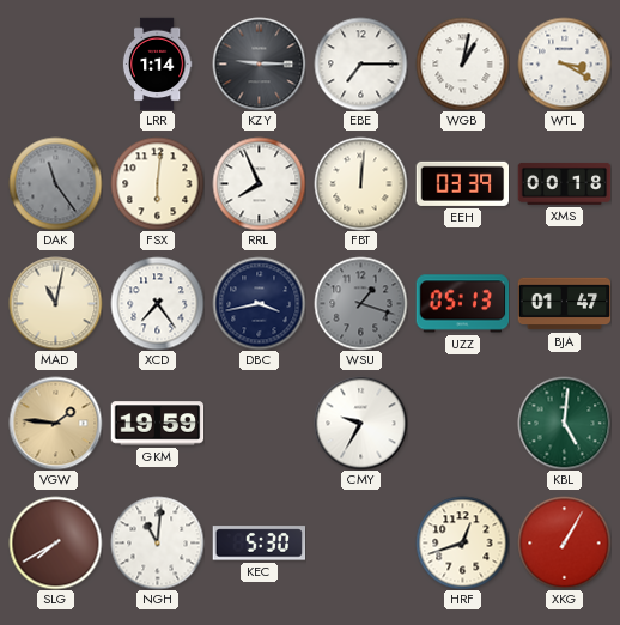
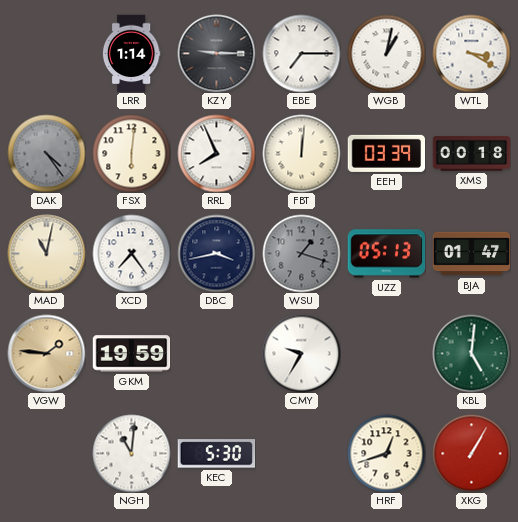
DAK: 11:24 -> 4:24 (46, 153)
SLG: 7:40 -> none (55, 542)
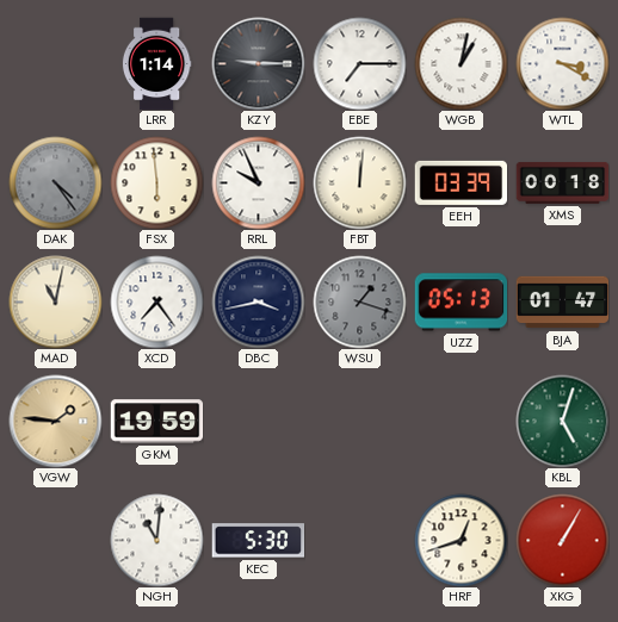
FSX: 6:01 -> 5:59 (156, 182)
RRL: 7:56 -> 9:56 (258, 182)
CMY: 9:35 -> none (301, 353)
KBL: 5:01 -> 5:03 (562, 421)
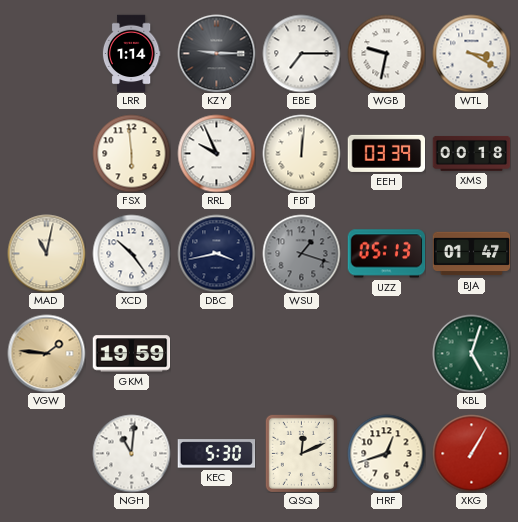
WGB: 1:02 -> 9:32 (386, 53)
DAK: 4:24 -> none (55, 182)
XCD: 7:24 -> 10:24 (131, 253)
QSQ: none -> 12:11 (301, 453)
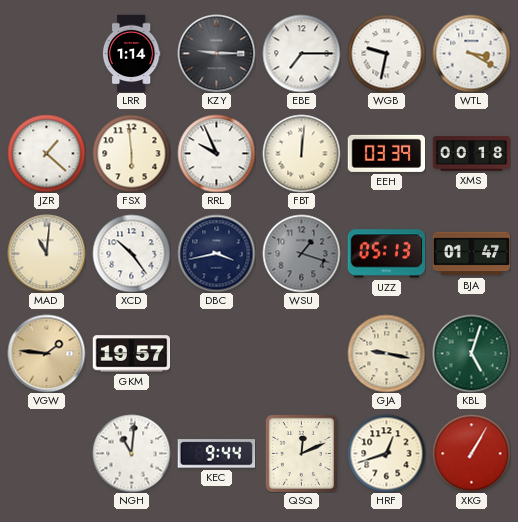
JZR: none -> 1:22 (46, 153)
MAD: 11:02 -> 11:01 (46, 253)
GKM: 19:59 -> 19:57 (131, 354)
GJA: none -> 9:17 (386, 353)
KEC: 5:30 -> 9:44 (216, 454)
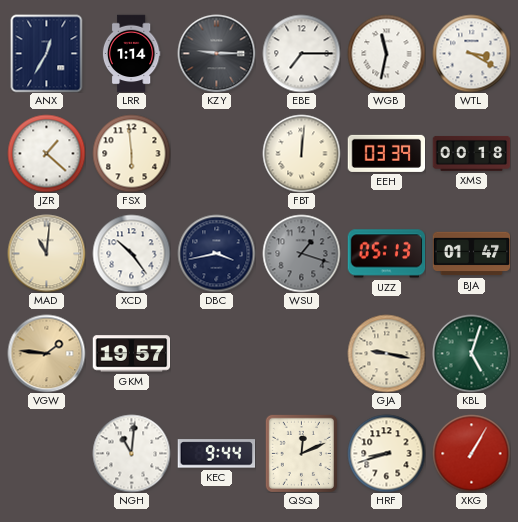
ANX: none -> 12:35 (47, 53)
WGB: 9:32 -> 11:32 (386, 53)
RRL: 9:56 -> none (216, 153)
HRF: 12:42 -> 8:42 (386, 453)
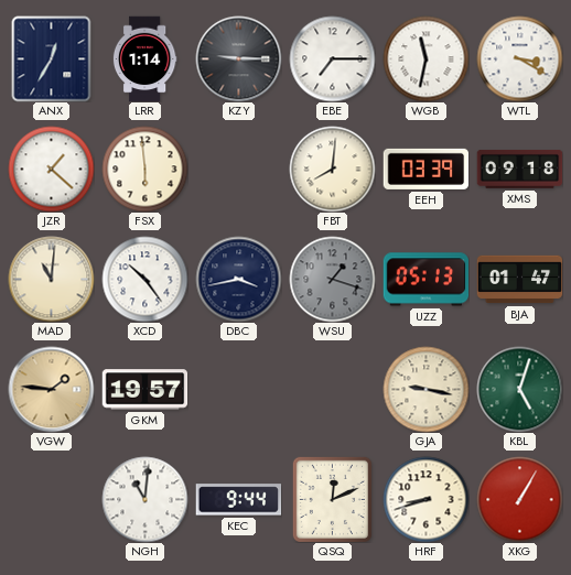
FBT: 12:01 -> 8:01 (332, 169)
XMS: 00:18 -> 09:18 (519, 169)
